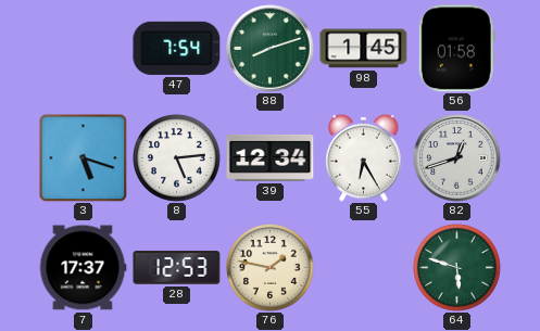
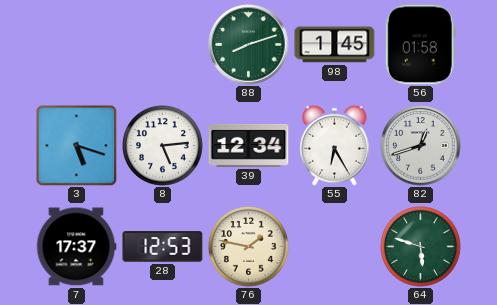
47: 7:54 -> none (177, 48)
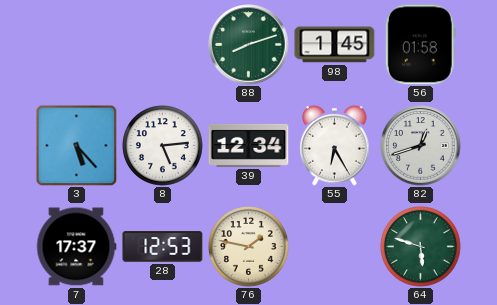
3: 5:18 -> 5:23 (76, 145)
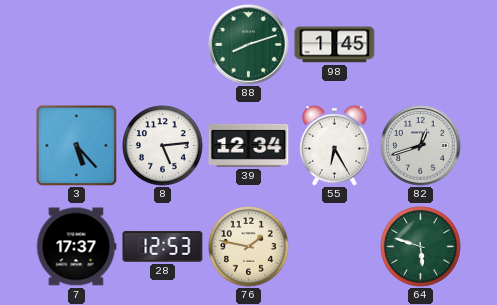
56: 01:58 -> none (420, 45)
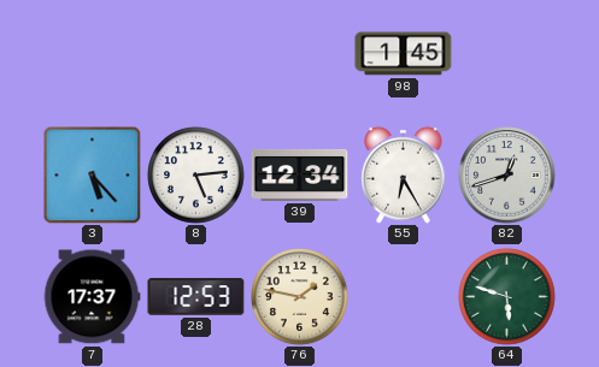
88: 8:12 -> none (249, 45)
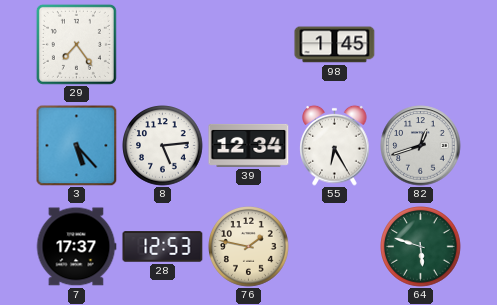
29: none -> 7:24 (76, 44)
